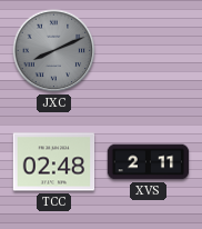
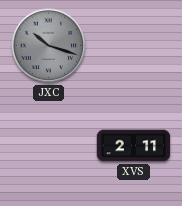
JXC: 8:11 -> 10:18 (49, 46)
TCC: 02:48 -> none (54, 162)
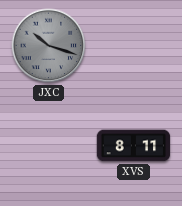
XVS: 2:11 -> 8:11 (134, 146)
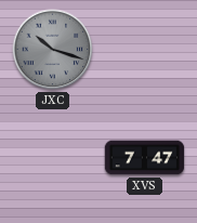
XVS: 8:11 -> 7:47 (145, 158)
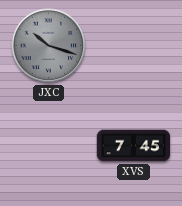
XVS: 7:47 -> 7:45 (134, 146)
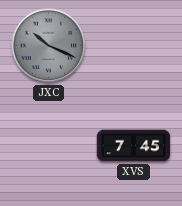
JXC: 10:18 -> 10:19 (49, 46)
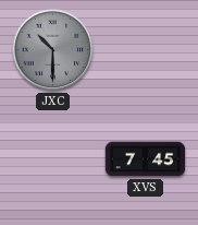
JXC: 10:19 -> 10:30 (53, 50)
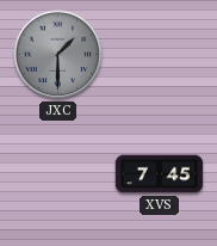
JXC: 10:30 -> 1:30 (58, 55)
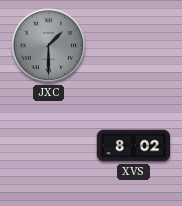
XVS: 7:45 -> 8:02 (134, 146)
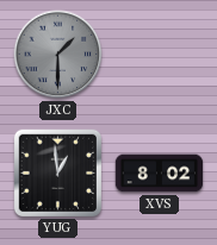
YUG: none -> 12:59 (57, 172)
